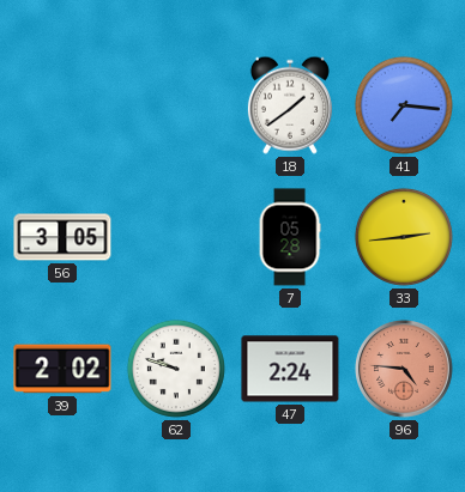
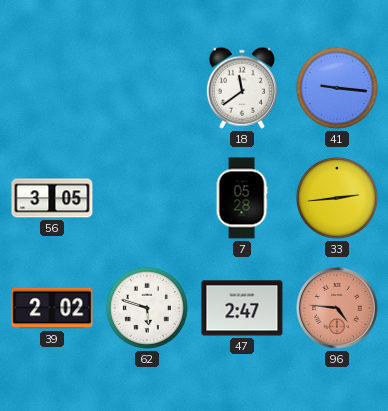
18: 1:39 -> 11:39 (242, 88)
41: 7:16 -> 9:16 (337, 88)
62: 9:48 -> 5:48 (147, 308)
47: 2:24 -> 2:47 (242, 308)
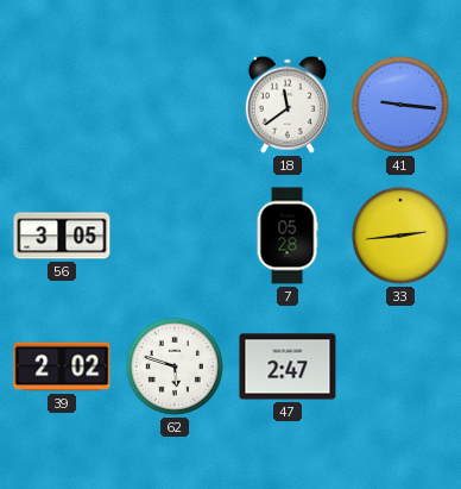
96: 4:46 -> none (338, 309)
